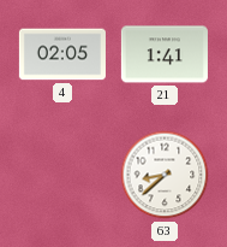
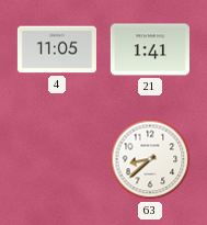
4: 02:05 -> 11:05 (57, 49)
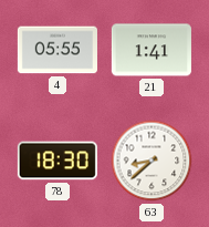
4: 11:05 -> 05:55 (58, 50)
78: none -> 18:30 (58, 161)
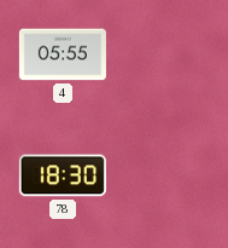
21: 1:41 -> none (151, 50)
63: 8:38 -> none (151, 161)
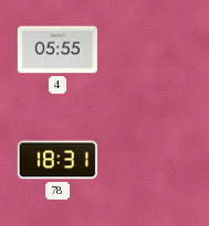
78: 18:30 -> 18:31 (58, 160)
